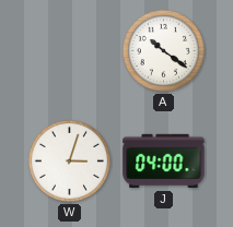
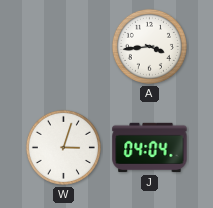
A: 10:21 -> 3:44 (149, 46)
J: 04:00 -> 04:04 (150, 148)
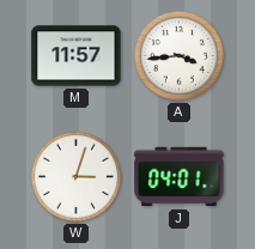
M: none -> 11:57 (77, 56)
J: 04:04 -> 04:01 (180, 177)
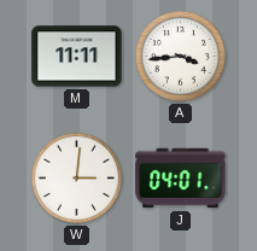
M: 11:57 -> 11:11 (77, 57)
W: 3:03 -> 3:01 (76, 177)
